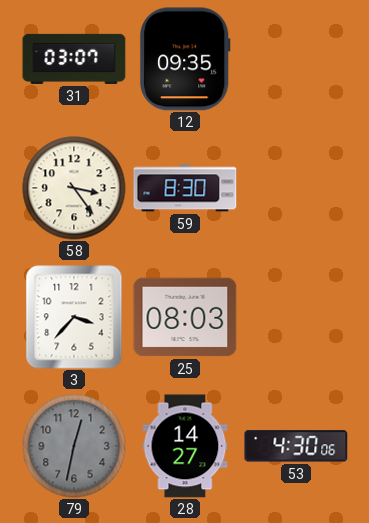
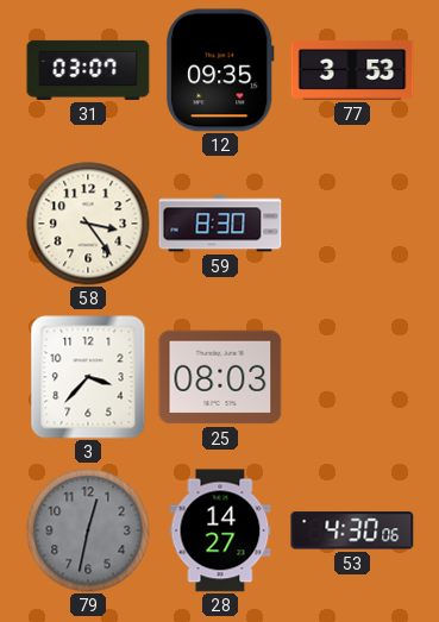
77: none -> 3:53 (352, 70)
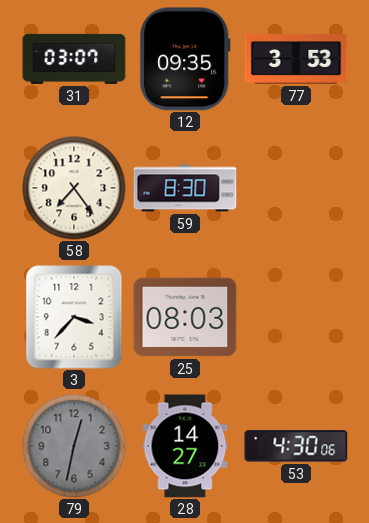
58: 3:24 -> 7:24 (74, 188)
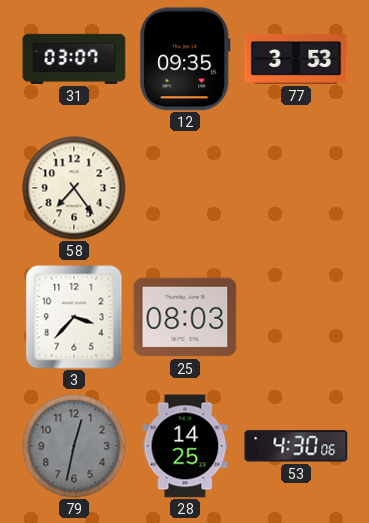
59: 8:30 -> none (185, 188)
28: 14:27 -> 14:25 (185, 446)
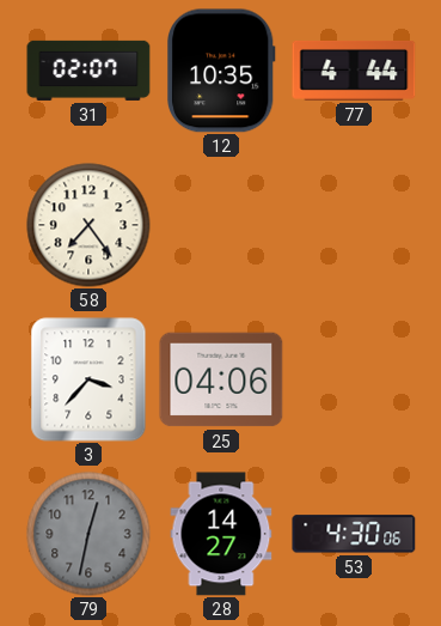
31: 03:07 -> 02:07 (88, 71)
12: 09:35 -> 10:35 (222, 71)
77: 3:53 -> 4:44 (354, 71)
25: 08:03 -> 04:06 (221, 379)
28: 14:25 -> 14:27 (221, 534)
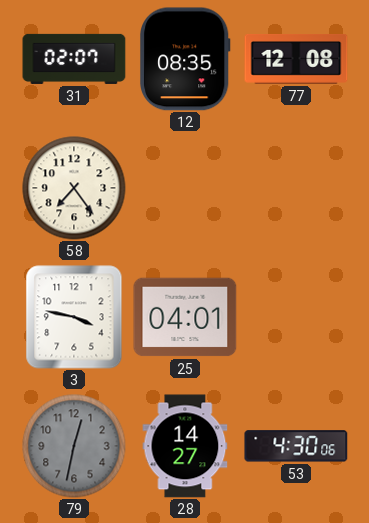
12: 10:35 -> 08:35 (186, 59)
77: 4:44 -> 12:08 (296, 59)
3: 3:37 -> 3:47 (74, 317)
25: 04:06 -> 04:01 (185, 317)
